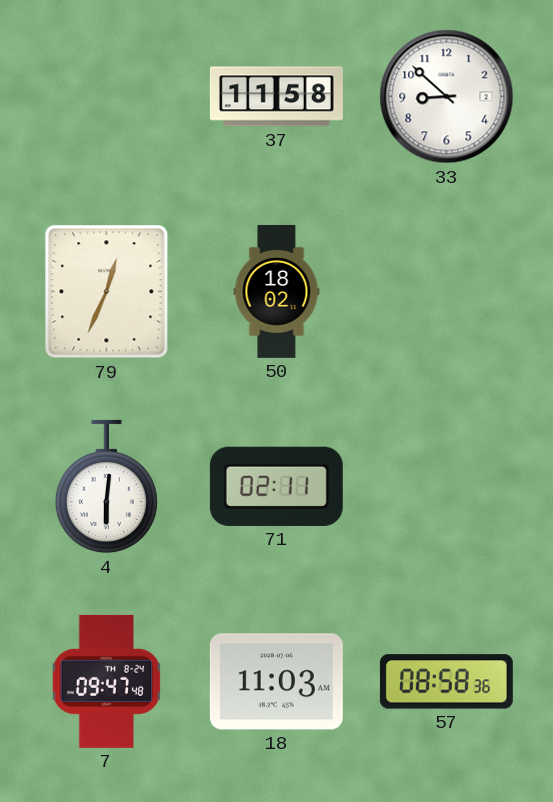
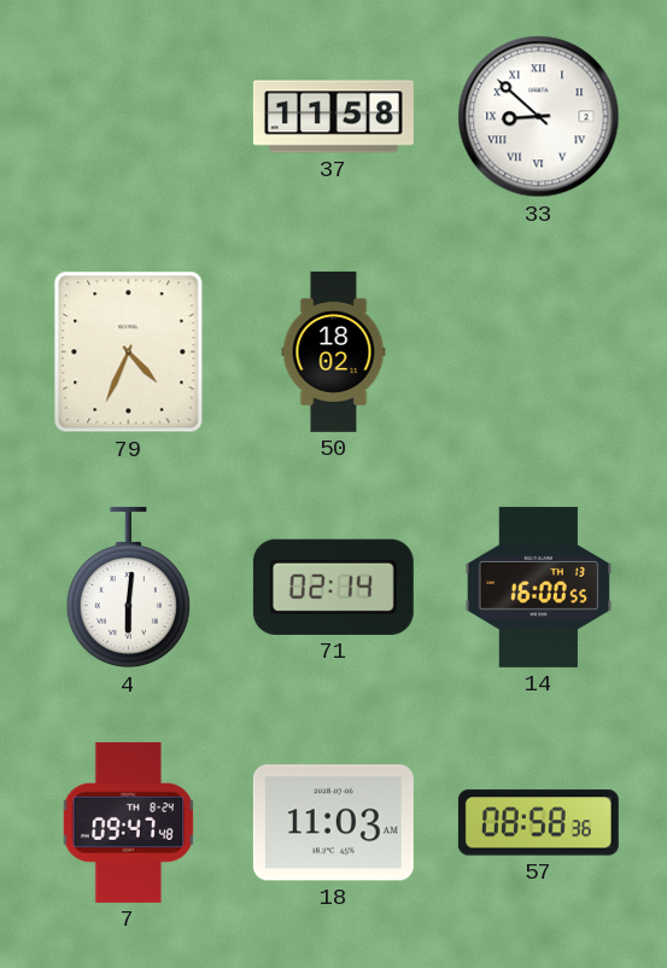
33 numerals: Arabic -> Roman (539, 117)
79: 12:34 -> 4:34 (129, 352)
71: 02:11 -> 02:14 (333, 587)
14: none -> 16:00 (539, 587)
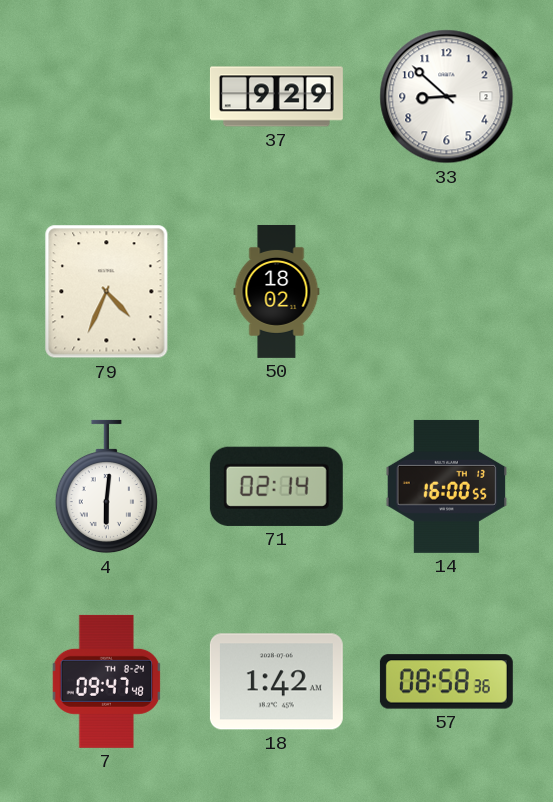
37: 11:58 -> 9:29 (276, 97)
33 numerals: Roman -> Arabic (447, 97)
18: 11:03 -> 1:42 (276, 682)
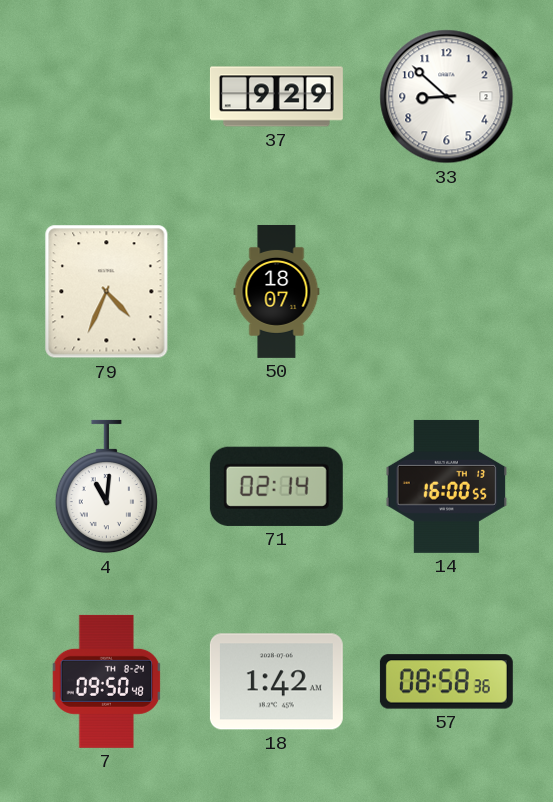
50: 18:02 -> 18:07 (277, 291)
4: 6:01 -> 11:01 (106, 487)
7: 09:47 -> 09:50 (107, 681)
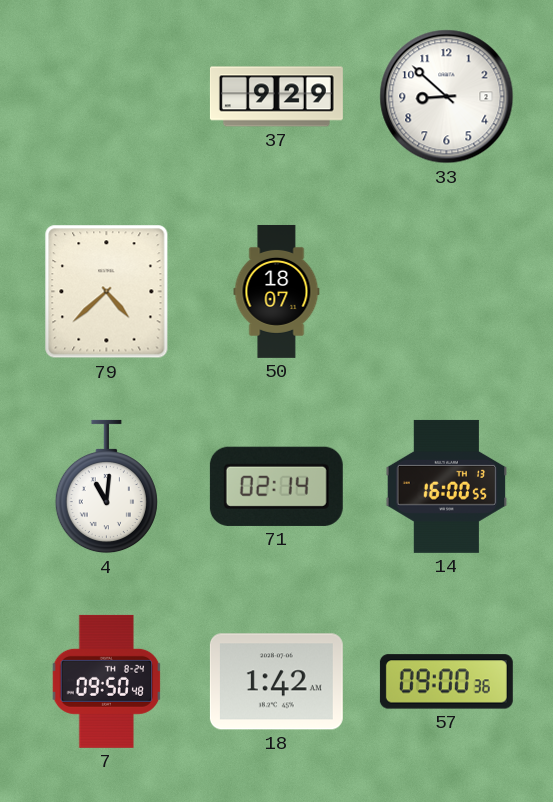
79: 4:34 -> 4:38 (107, 292)
57: 08:58 -> 09:00 (446, 682)
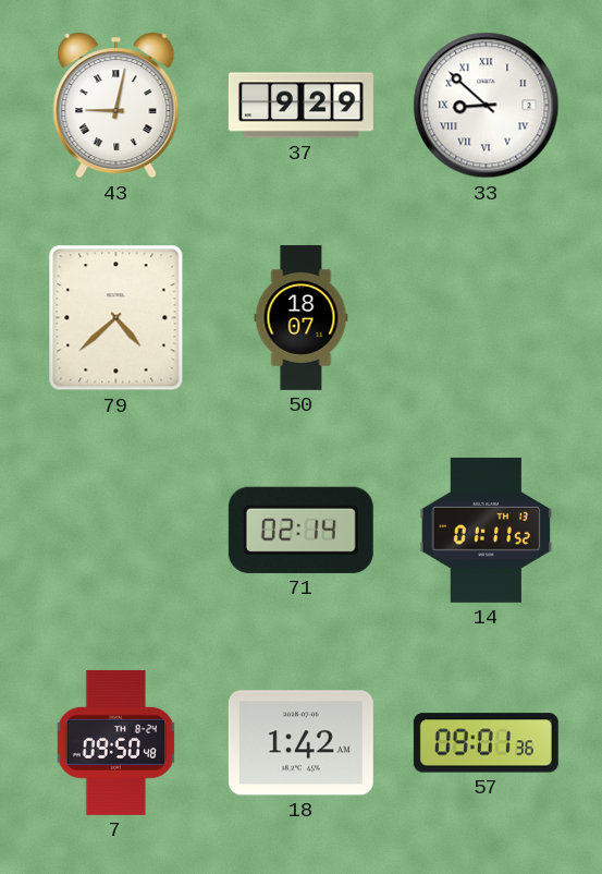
43: none -> 9:02 (116, 106)
33 numerals: Arabic -> Roman (487, 106)
4: 11:01 -> none (106, 487)
14: 16:00 -> 01:11 (487, 530)
57: 09:00 -> 09:01 (486, 743)
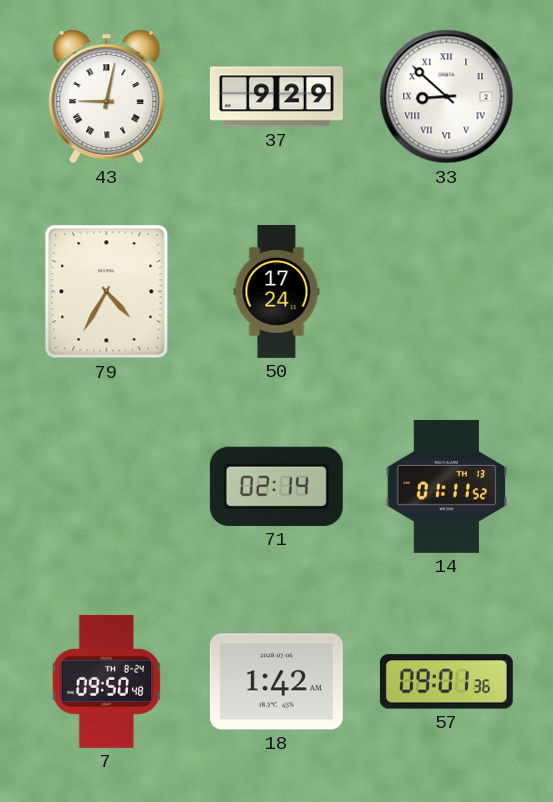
79: 4:38 -> 4:35 (107, 292)
50: 18:07 -> 17:24 (277, 291)
